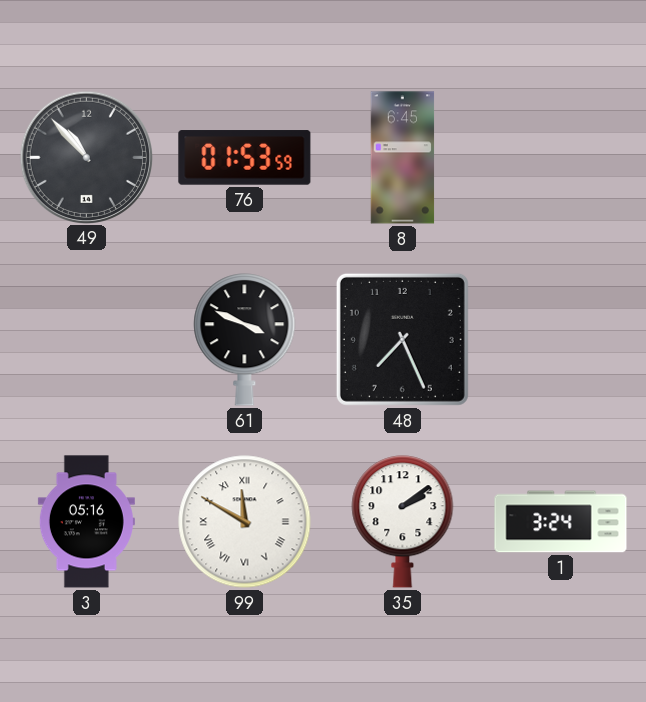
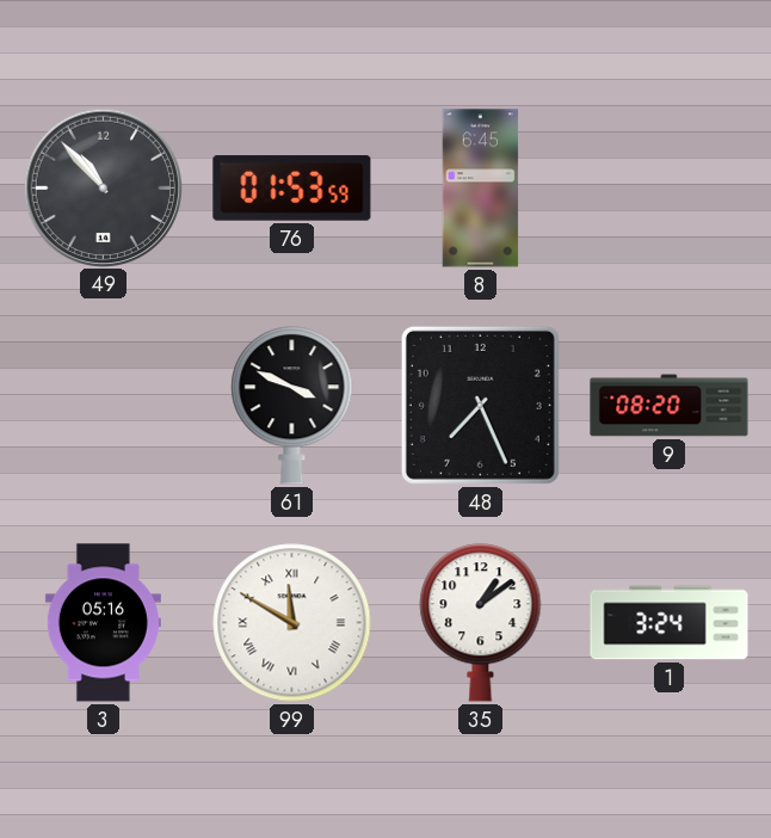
9: none -> 08:20 (670, 406)
35: 2:09 -> 1:09 (481, 623)
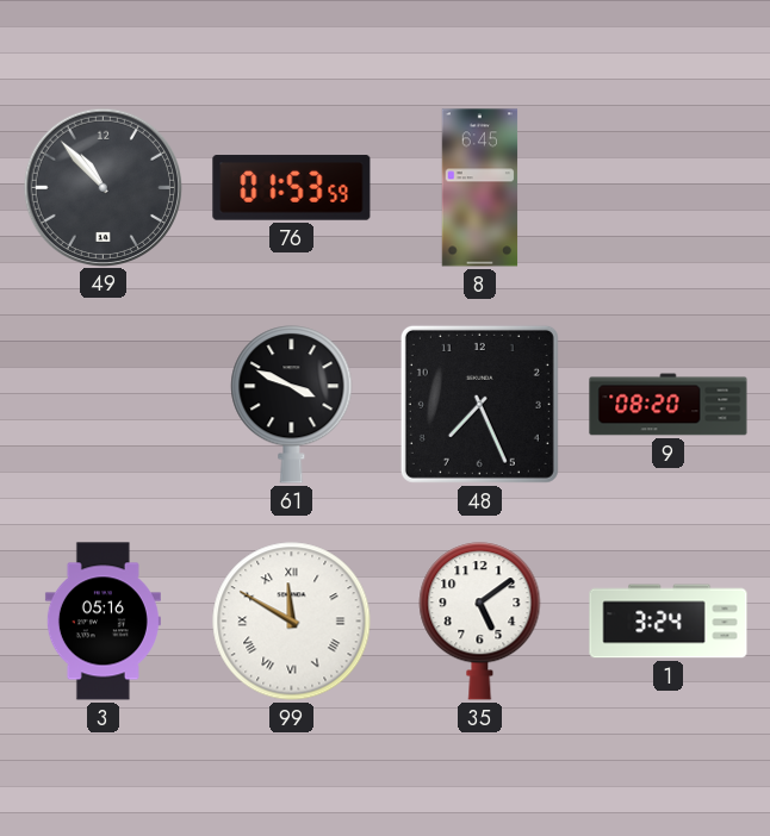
35: 1:09 -> 5:09 (480, 622)
